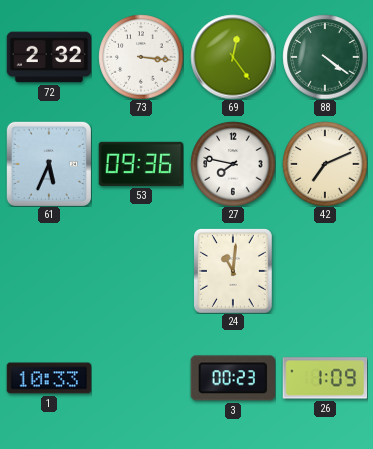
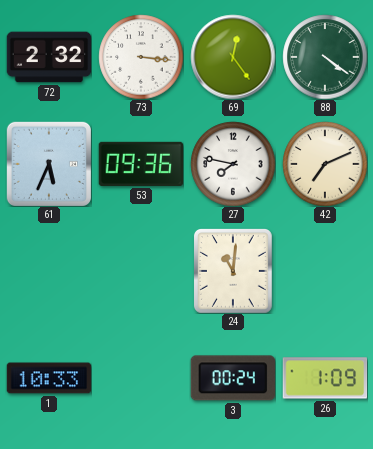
3: 00:23 -> 00:24 (232, 378)
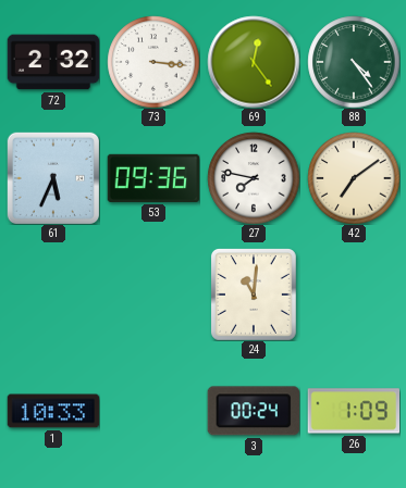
88: 4:21 -> 4:24 (354, 62)
42: 7:11 -> 7:09 (354, 178)
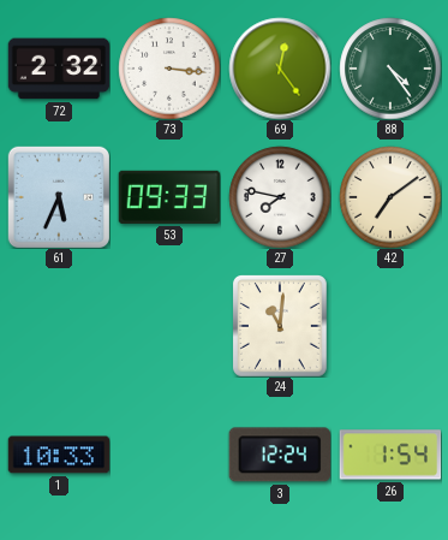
53: 09:36 -> 09:33 (169, 197)
3: 00:24 -> 12:24 (279, 455)
26: 1:09 -> 1:54 (390, 455)
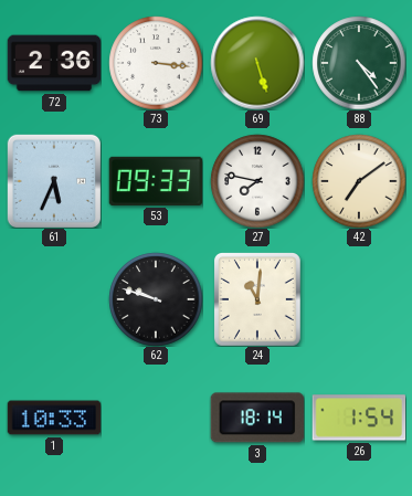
72: 2:32 -> 2:36 (54, 63)
69: 12:24 -> 5:27 (257, 63)
62: none -> 9:48 (156, 299)
3: 12:24 -> 18:14 (256, 418)
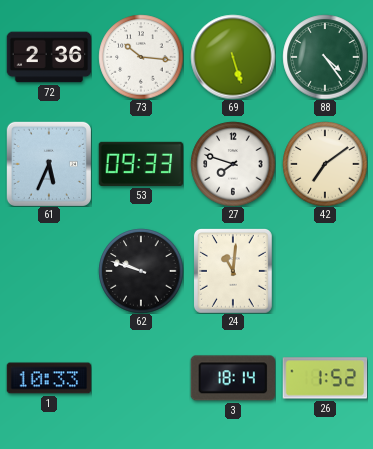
73: 3:16 -> 10:16 (141, 57)
27: 7:47 -> 7:48 (233, 164)
26: 1:54 -> 1:52 (325, 378)
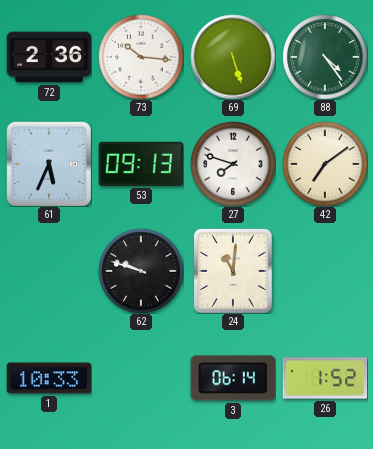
53: 09:33 -> 09:13 (141, 164)
3: 18:14 -> 06:14 (232, 378)
